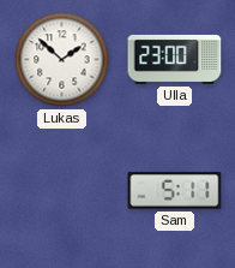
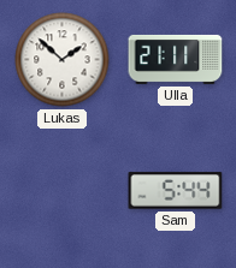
Ulla: 23:00 -> 21:11 (176, 59)
Sam: 5:11 -> 5:44 (176, 191)
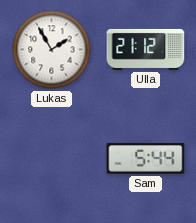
Lukas: 1:52 -> 1:55 (52, 50)
Ulla: 21:11 -> 21:12 (146, 49)
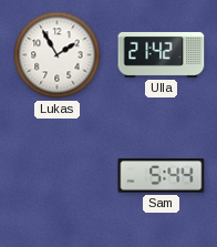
Ulla: 21:12 -> 21:42 (162, 54)
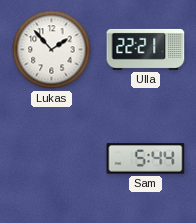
Lukas: 1:55 -> 1:53 (52, 50)
Ulla: 21:42 -> 22:21 (146, 49)
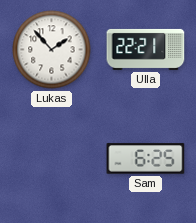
Sam: 5:44 -> 6:25 (146, 159)
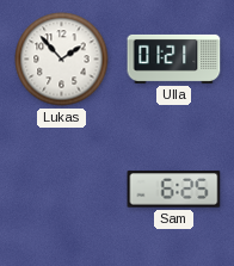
Ulla: 22:21 -> 01:21 (174, 58)
